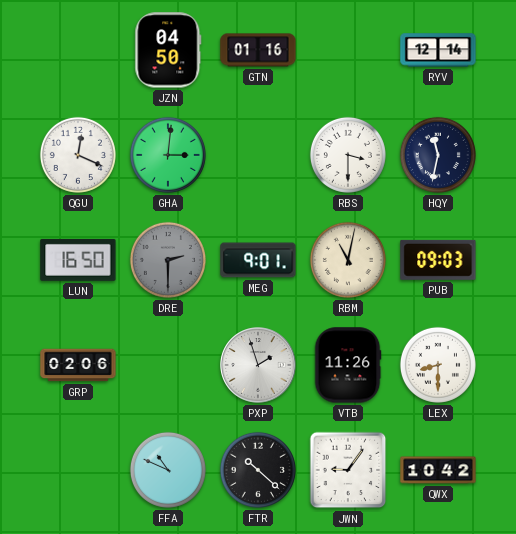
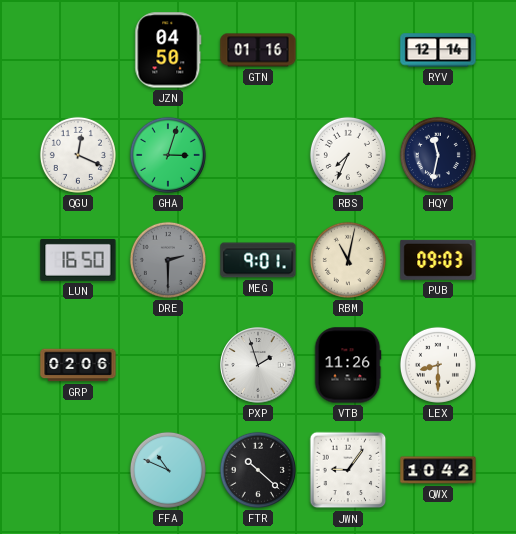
GHA: 3:01 -> 3:03 (168, 155)
RBS: 3:30 -> 7:34 (348, 155)
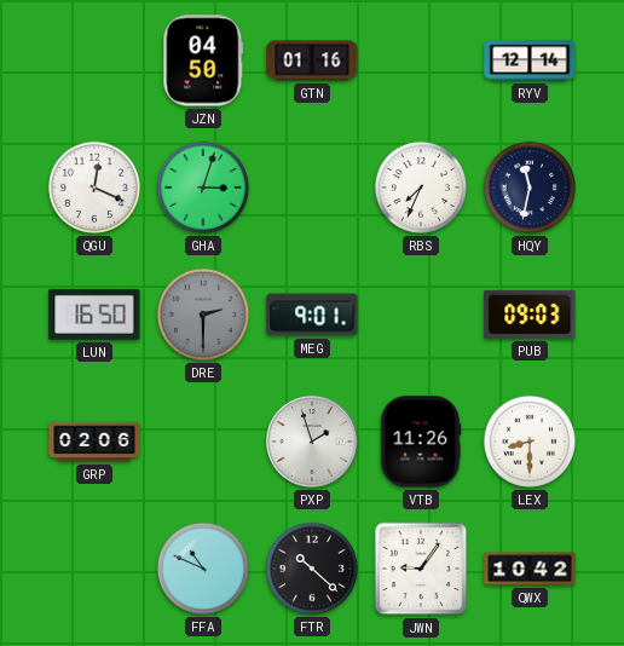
RBM: 11:02 -> none (348, 260)
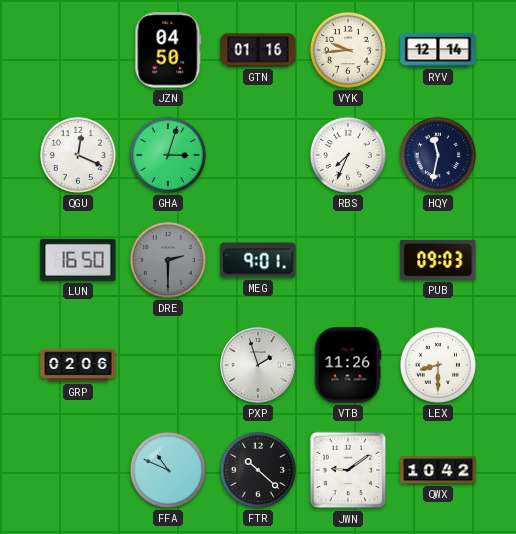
VYK: none -> 9:44 (348, 50)
JWN: 9:06 -> 9:09 (348, 470)
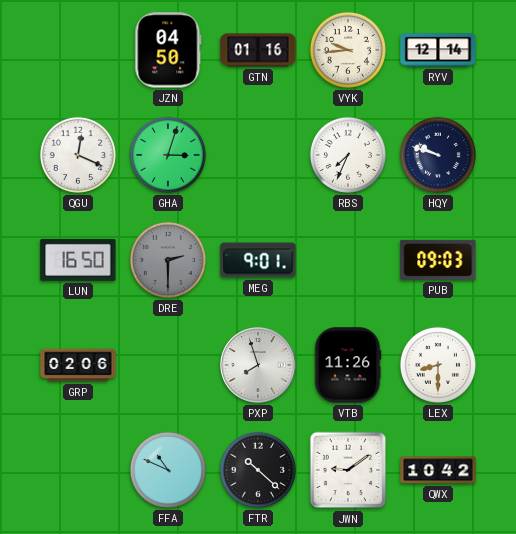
HQY: 11:32 -> 9:48 (438, 155)
PXP: 1:57 -> 7:57 (258, 365)
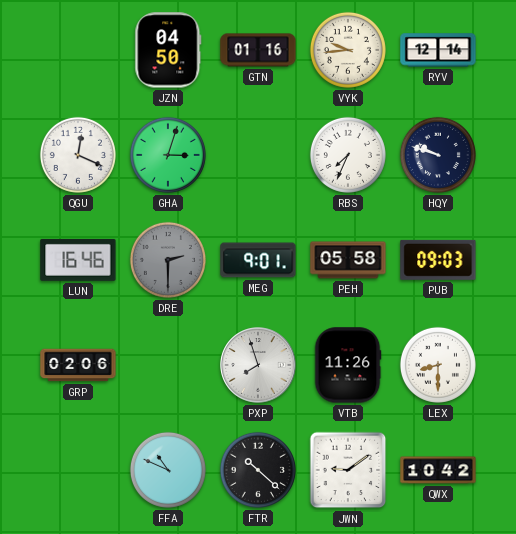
LUN: 16:50 -> 16:46 (78, 260)
PEH: none -> 05:58 (348, 260)
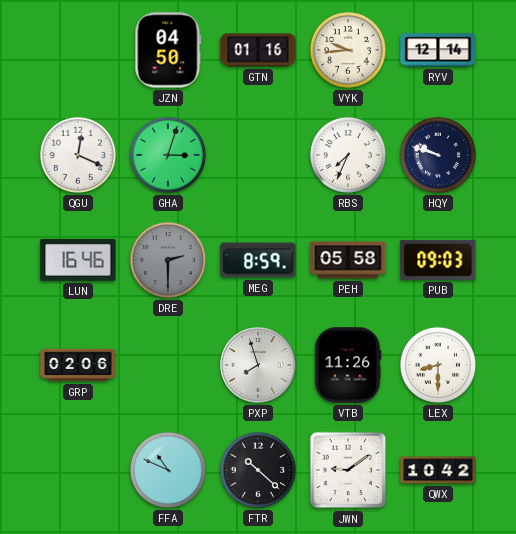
MEG: 9:01 -> 8:59 (258, 260)
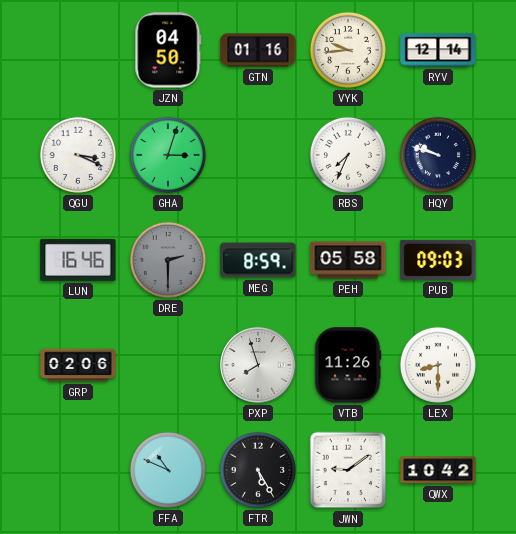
QGU: 12:19 -> 3:19 (78, 155)
FTR: 10:22 -> 5:25 (258, 470)
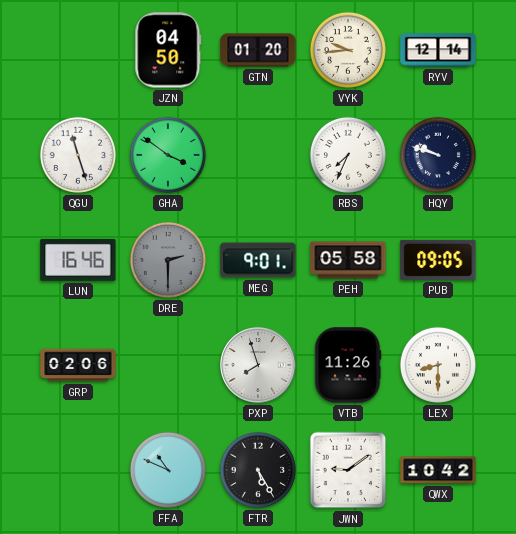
GTN: 01:16 -> 01:20 (258, 50)
QGU: 3:19 -> 11:27 (78, 155)
GHA: 3:03 -> 3:51 (168, 155)
MEG: 8:59 -> 9:01 (258, 260)
PUB: 09:03 -> 09:05 (438, 260)
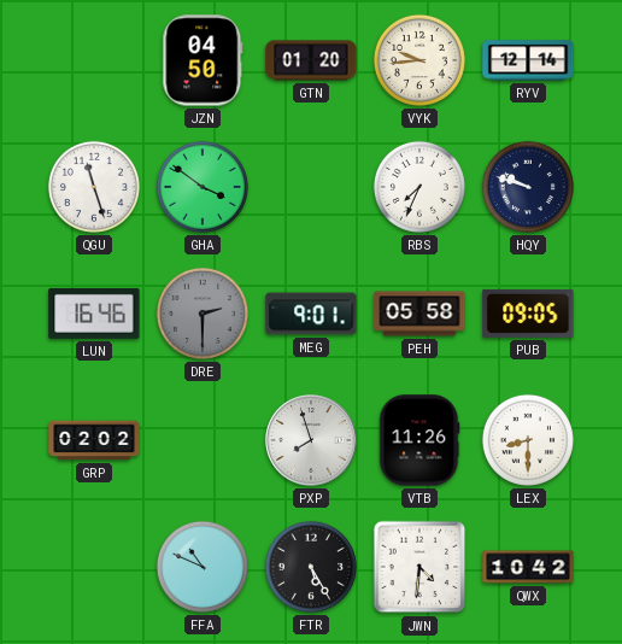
GRP: 02:06 -> 02:02 (94, 440)
JWN: 9:09 -> 4:31 (419, 567)
